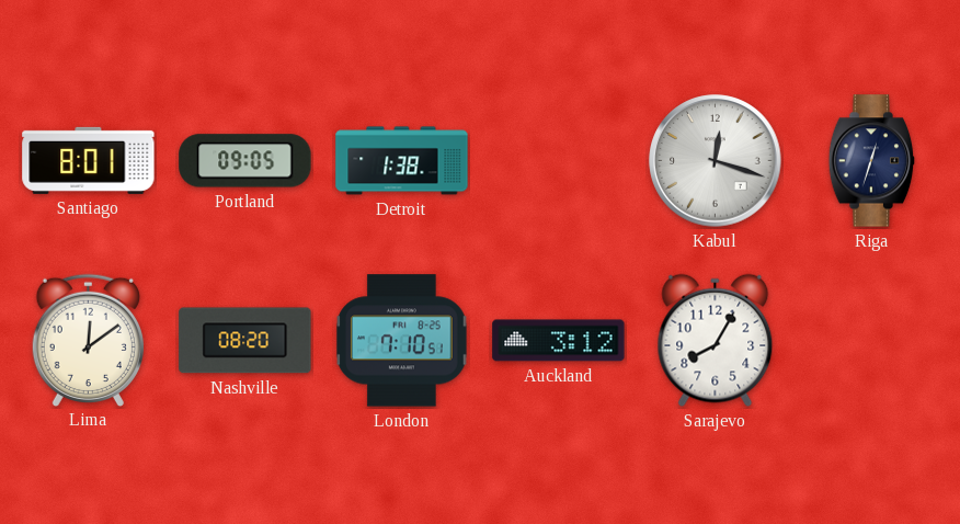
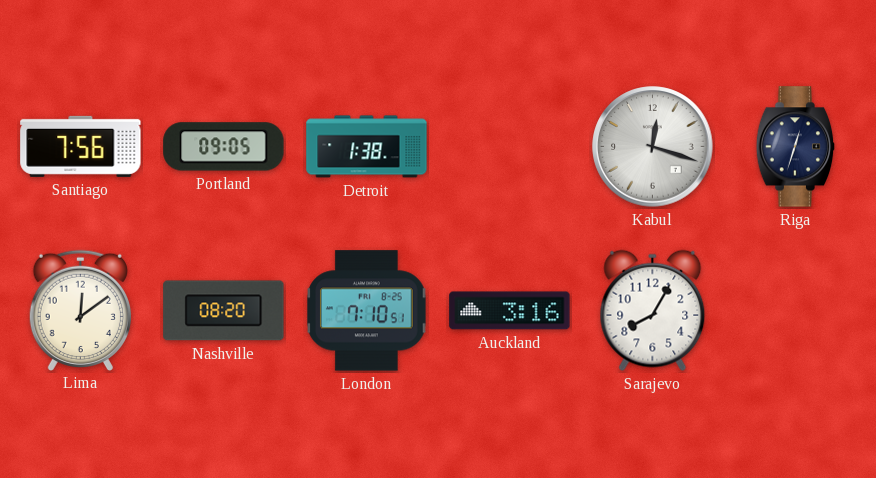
Santiago: 8:01 -> 7:56 (81, 146)
Auckland: 3:12 -> 3:16 (510, 311)
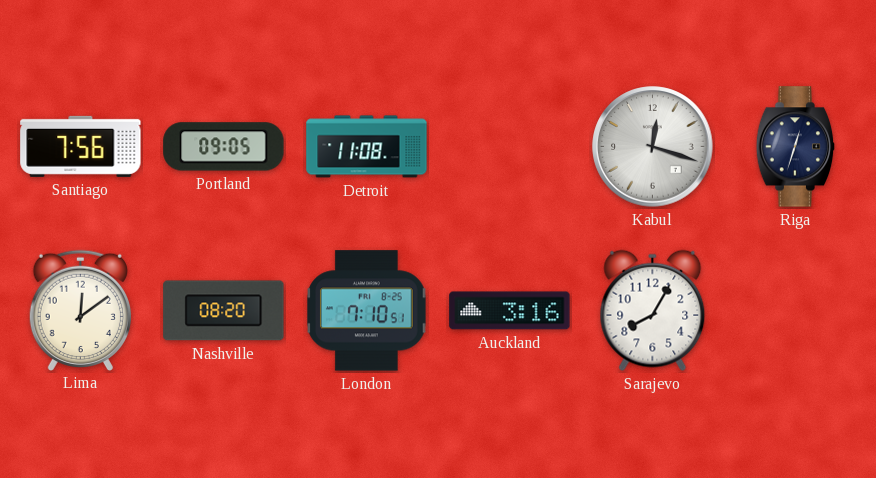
Detroit: 1:38 -> 11:08 (367, 147)
